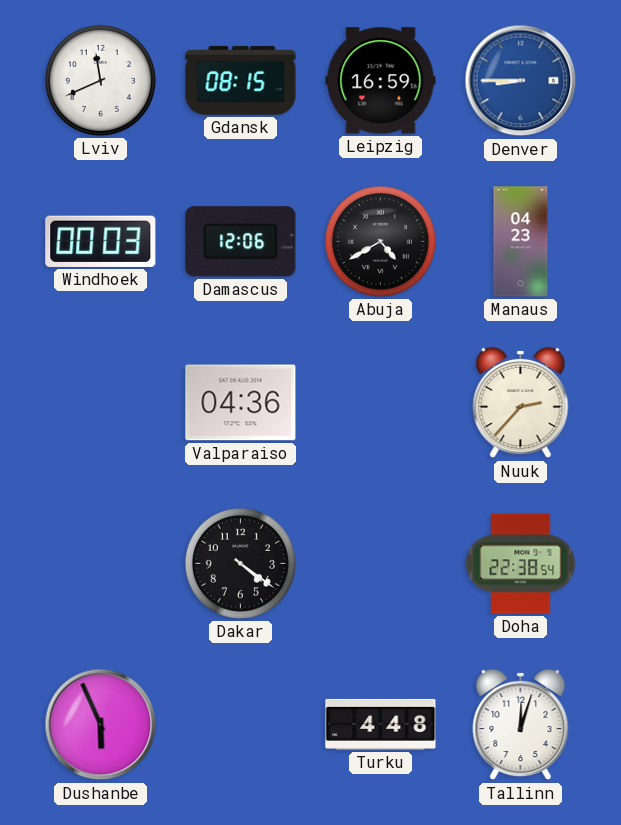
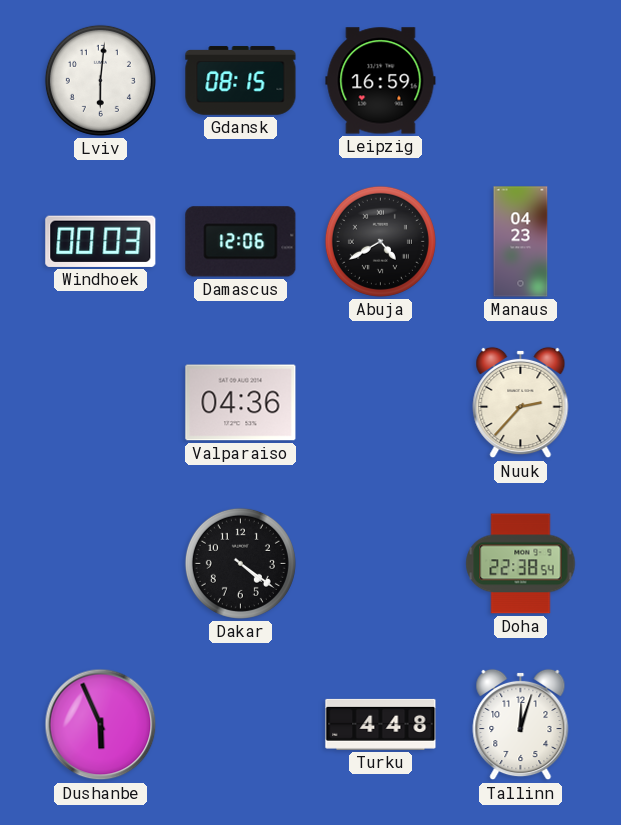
Lviv: 11:41 -> 6:01 (100, 80)
Denver: 8:45 -> none (521, 81)
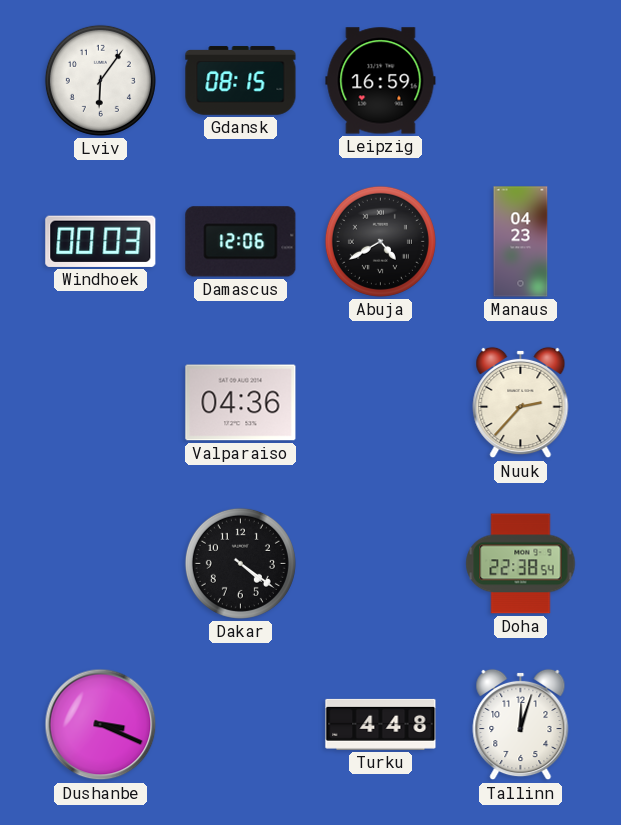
Lviv: 6:01 -> 6:06 (100, 80)
Dushanbe: 5:56 -> 3:19 (101, 725)
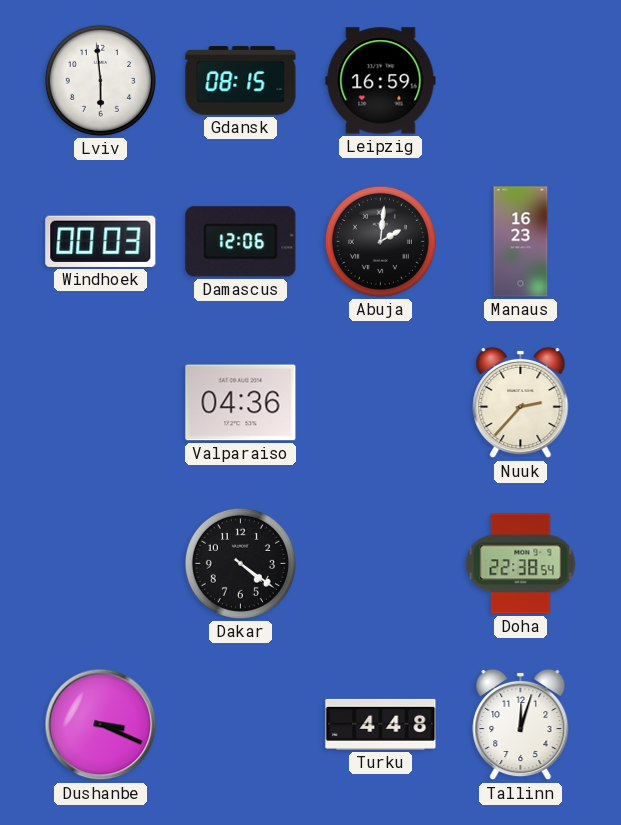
Lviv: 6:06 -> 5:59 (100, 80)
Abuja: 4:40 -> 2:01 (380, 241)
Manaus: 04:23 -> 16:23 (521, 242)
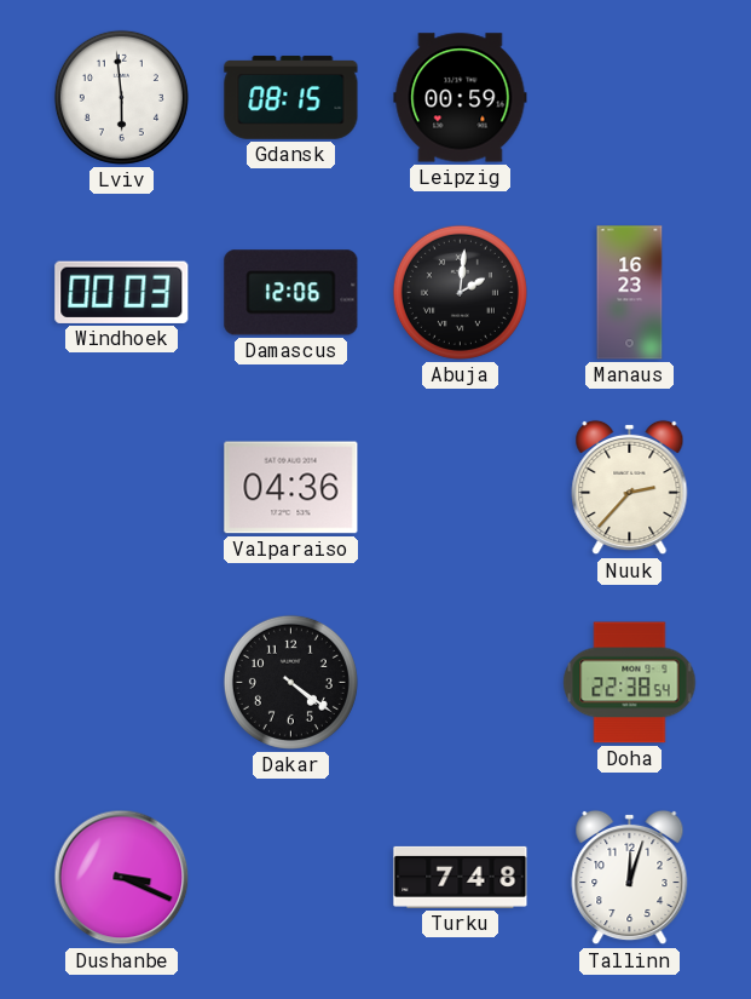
Leipzig: 16:59 -> 00:59 (461, 98)
Turku: 4:48 -> 7:48 (461, 877)
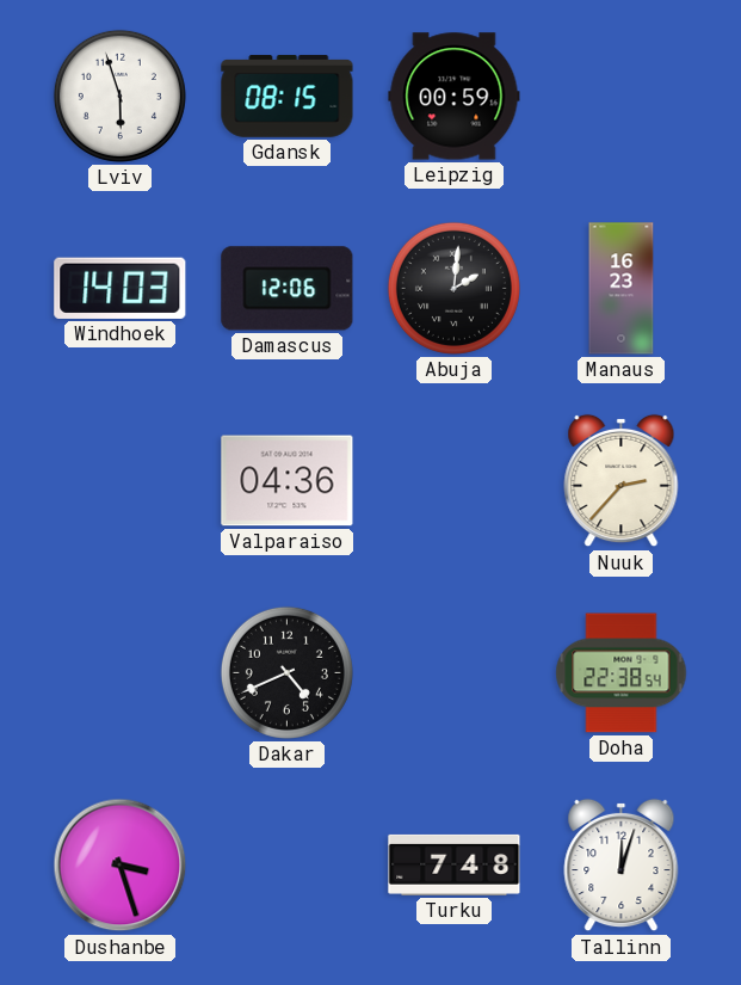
Lviv: 5:59 -> 5:57 (119, 96)
Windhoek: 00:03 -> 14:03 (121, 288)
Dakar: 4:21 -> 4:41 (286, 672)
Dushanbe: 3:19 -> 3:27 (121, 866)
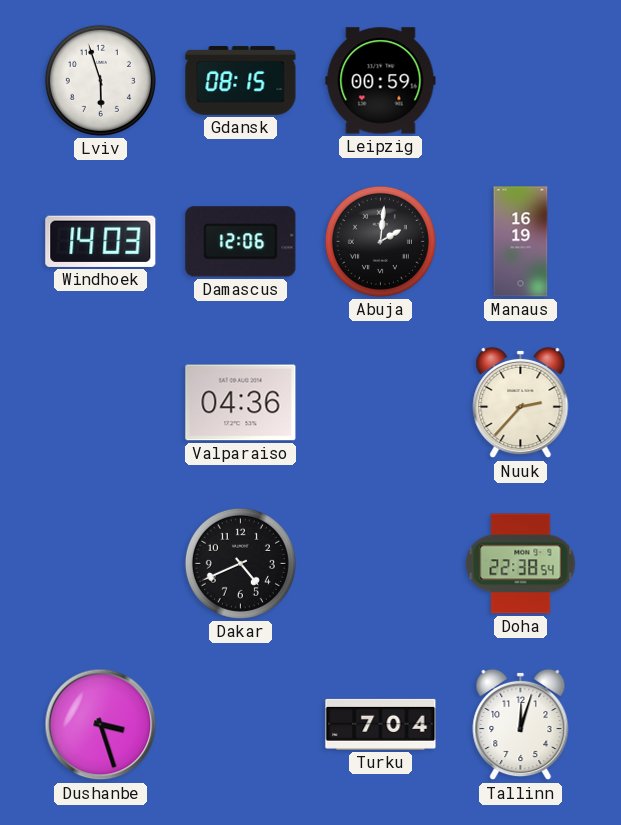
Manaus: 16:23 -> 16:19 (521, 242)
Turku: 7:48 -> 7:04 (381, 724)
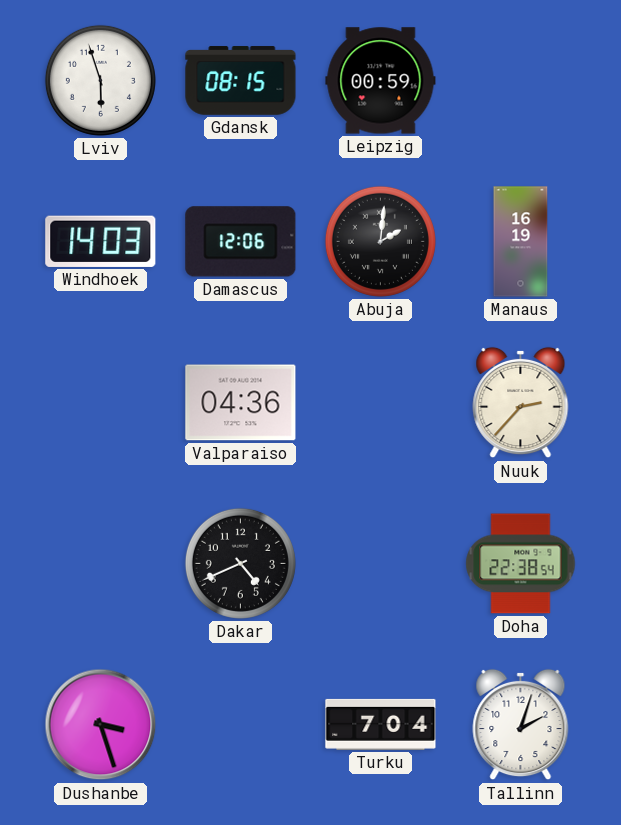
Tallinn: 12:03 -> 2:03 (521, 725)
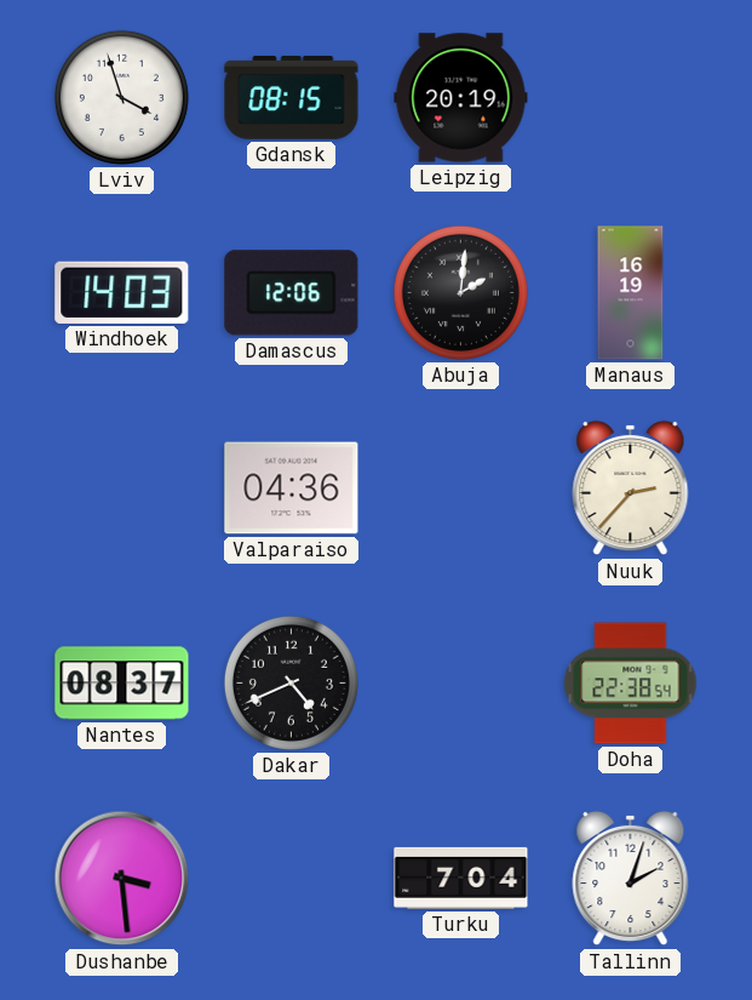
Lviv: 5:57 -> 3:57 (121, 97)
Leipzig: 00:59 -> 20:19 (461, 98)
Nantes: none -> 08:37 (122, 684)
Dushanbe: 3:27 -> 3:29 (122, 879)
